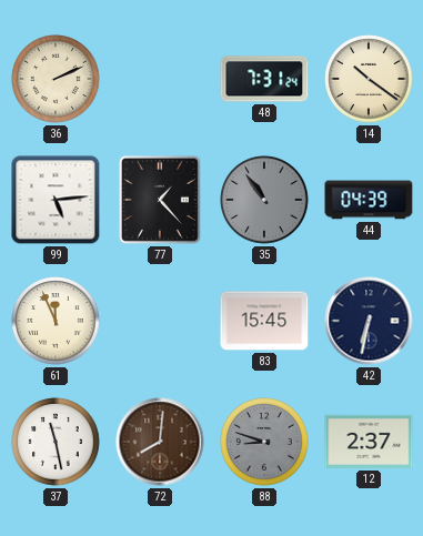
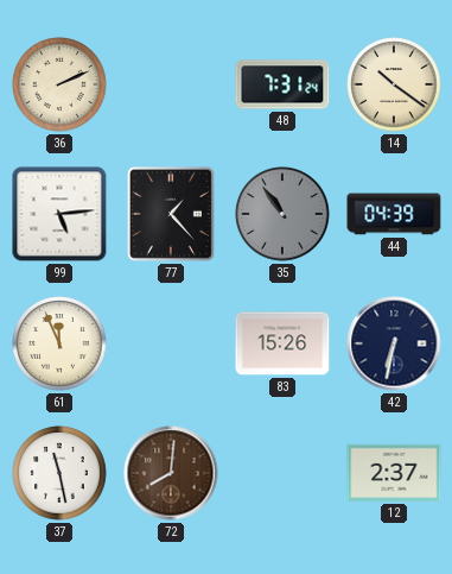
83: 15:45 -> 15:26 (282, 343)
88: 8:48 -> none (264, 442)
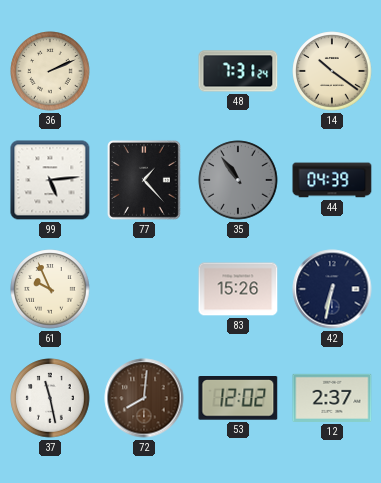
61: 11:56 -> 9:56 (50, 289)
53: none -> 12:02 (238, 398)
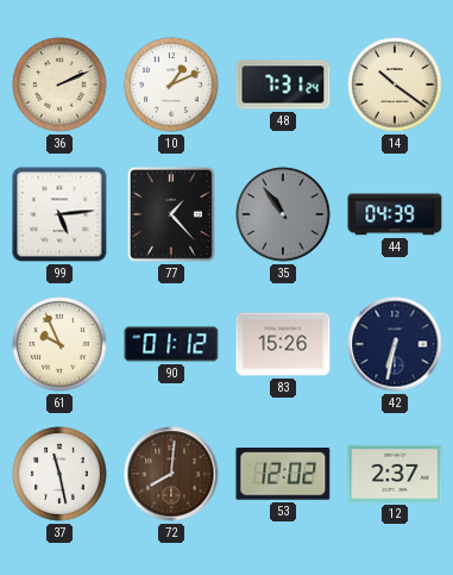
10: none -> 1:11 (171, 85)
90: none -> 01:12 (171, 344)
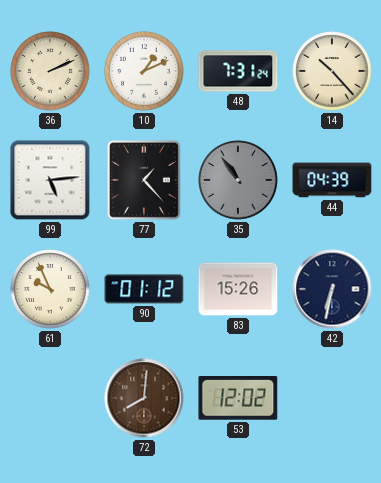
14: 10:21 -> 10:23 (332, 71)
37: 11:28 -> none (59, 474)
12: 2:37 -> none (395, 474)
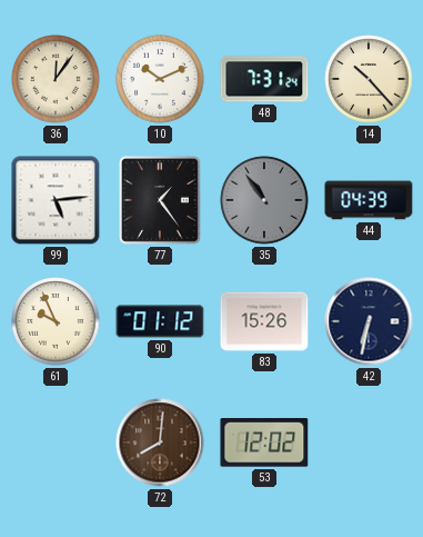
36: 2:11 -> 12:06 (56, 79)
10: 1:11 -> 10:11 (160, 79)
77: 1:23 -> 1:24 (160, 200)
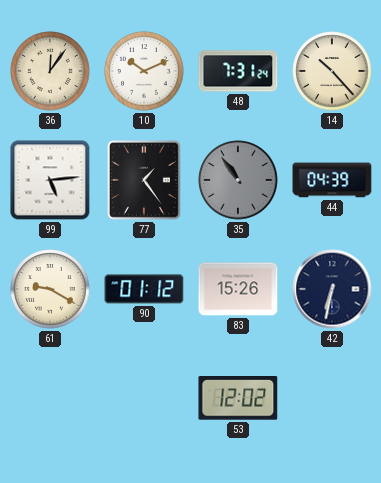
61: 9:56 -> 9:20 (50, 289)
72: 8:01 -> none (160, 442)
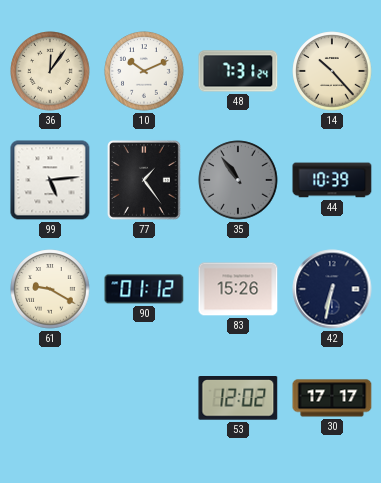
44: 04:39 -> 10:39 (332, 180)
30: none -> 17:17 (332, 398)
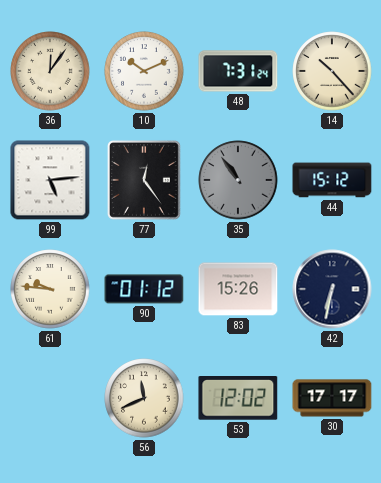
77: 1:24 -> 12:24 (144, 180)
44: 10:39 -> 15:12 (332, 180)
61: 9:20 -> 9:46 (50, 289)
56: none -> 11:41 (144, 398)
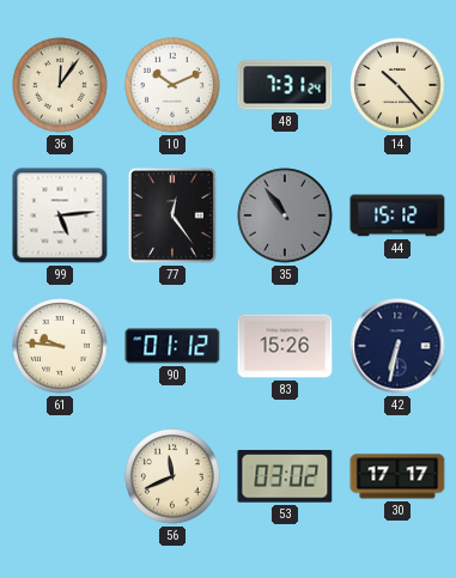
53: 12:02 -> 03:02 (285, 476)
